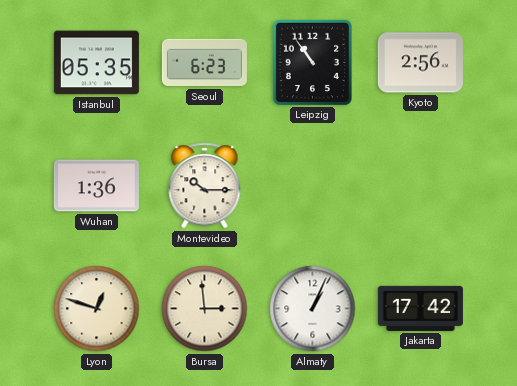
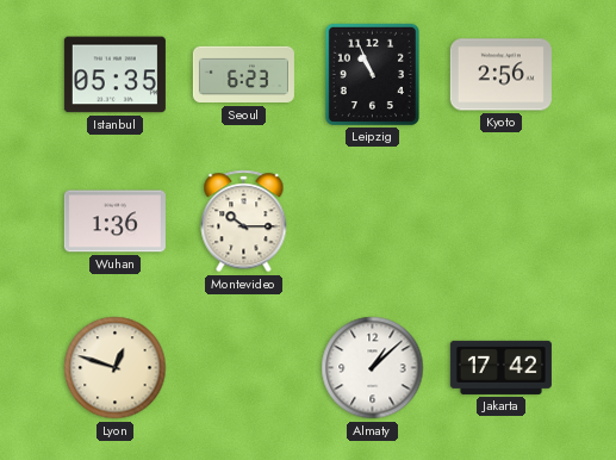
Leipzig: 10:54 -> 10:56 (372, 74)
Bursa: 2:59 -> none (205, 309)
Almaty: 1:04 -> 1:08 (373, 368)
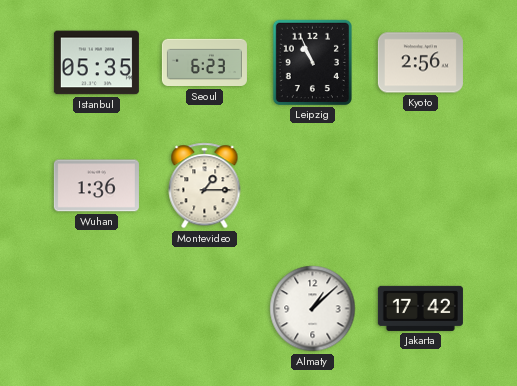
Montevideo: 10:15 -> 1:15 (205, 186)
Lyon: 12:48 -> none (116, 368)
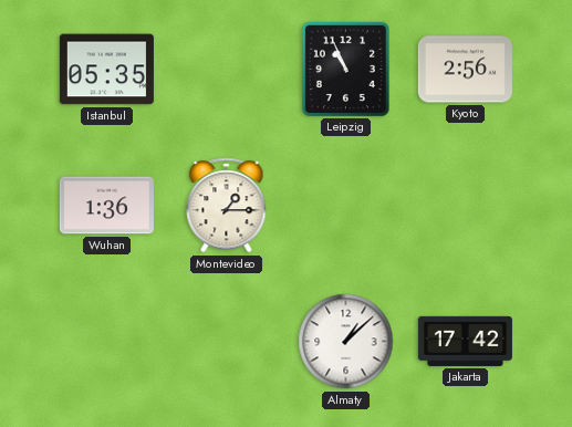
Seoul: 6:23 -> none (204, 63)
